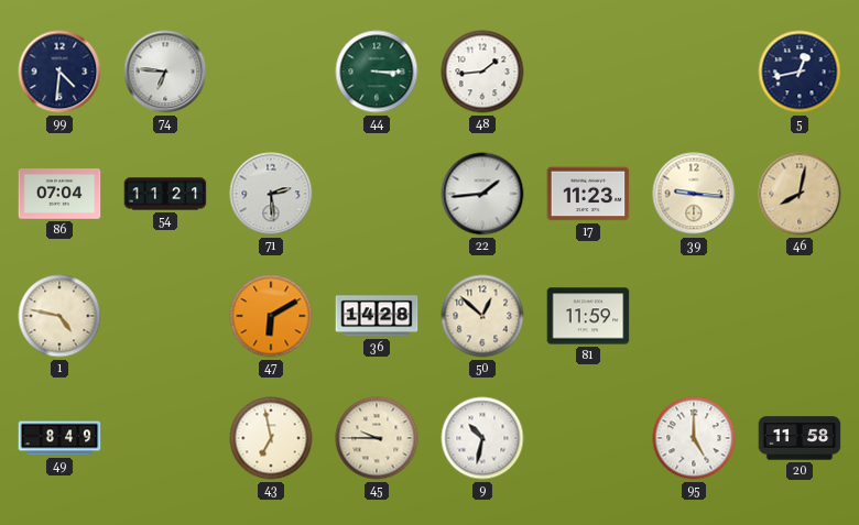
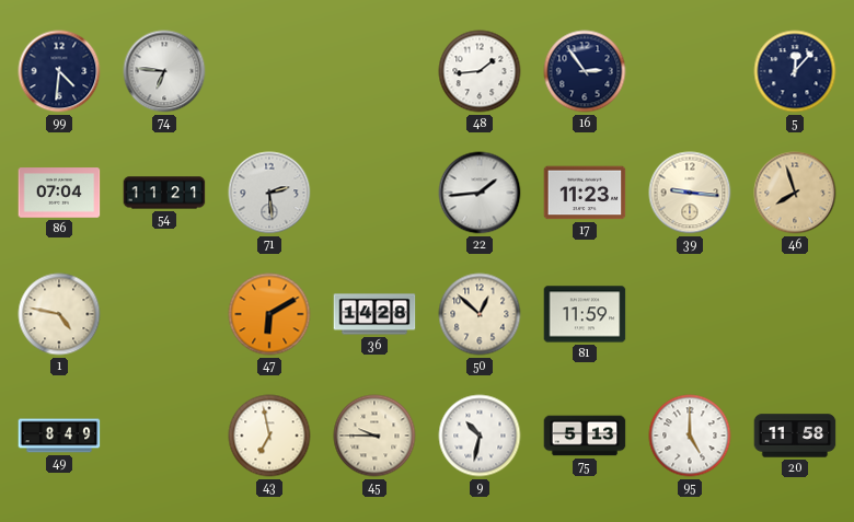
44: 3:15 -> none (377, 72)
16: none -> 2:54 (585, 71)
5: 12:43 -> 12:07 (795, 71)
46: 8:02 -> 7:57 (795, 193)
75: none -> 5:13 (585, 436)
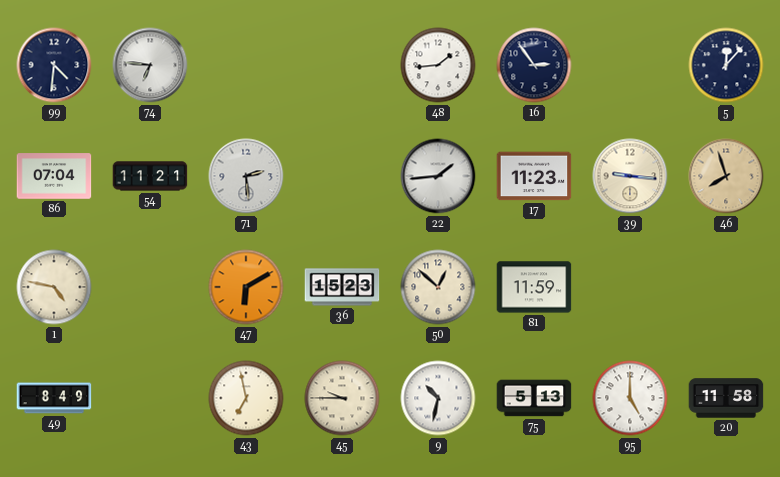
36: 14:28 -> 15:23 (342, 287)
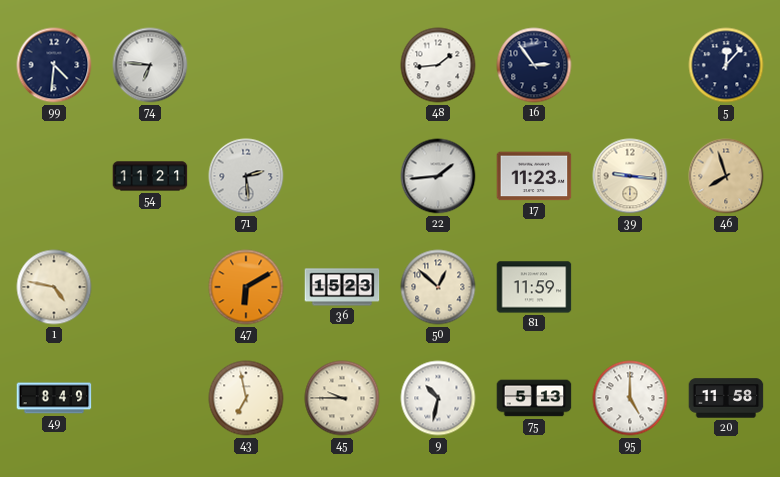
86: 07:04 -> none (54, 176)
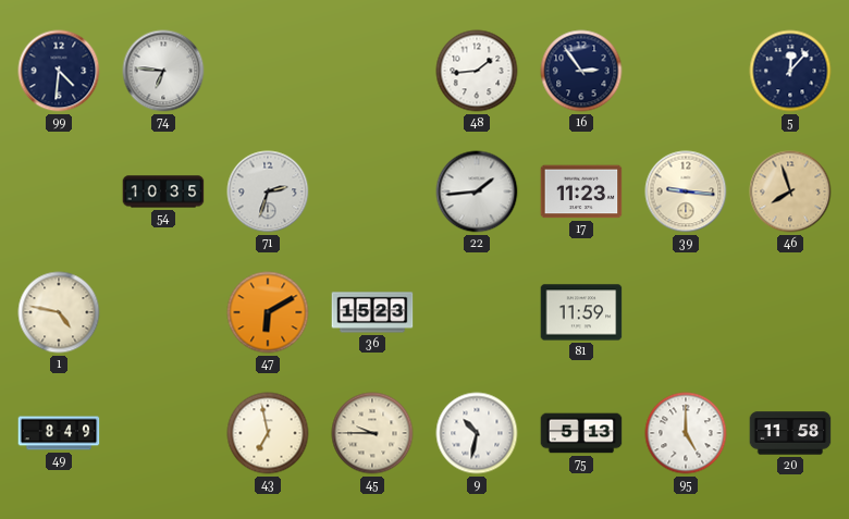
54: 11:21 -> 10:35 (163, 191)
71: 2:29 -> 2:33 (268, 191)
50: 12:52 -> none (438, 287)
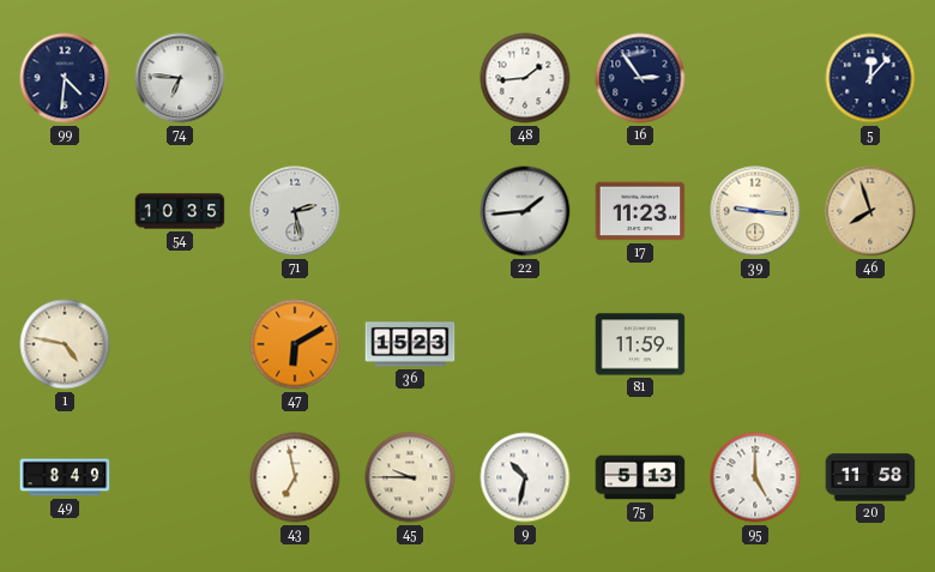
71: 2:33 -> 2:28 (295, 211)
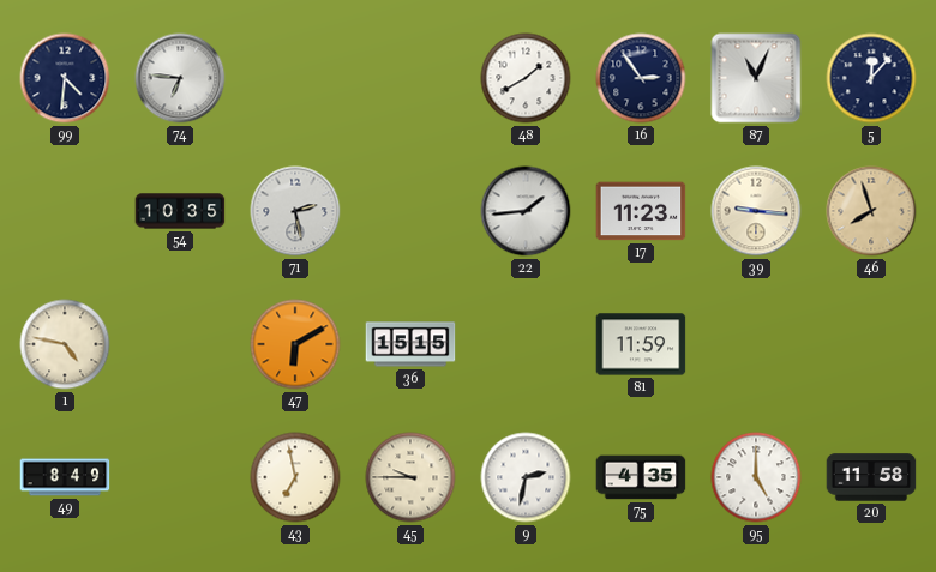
48: 1:44 -> 1:40 (526, 78)
87: none -> 11:04 (756, 78)
36: 15:23 -> 15:15 (410, 344)
9: 10:32 -> 2:32 (526, 477)
75: 5:13 -> 4:35 (641, 477)
